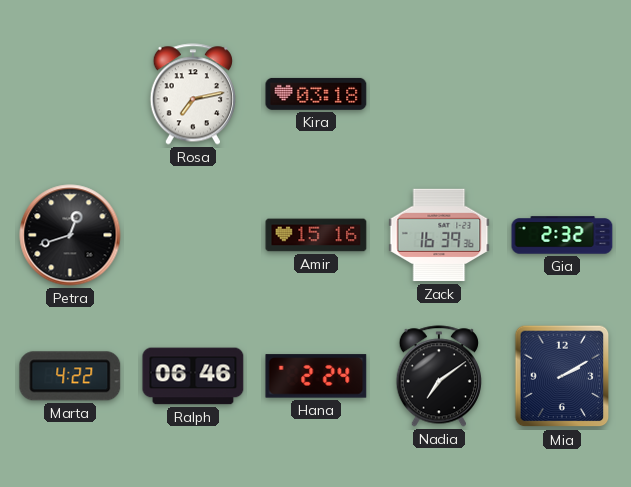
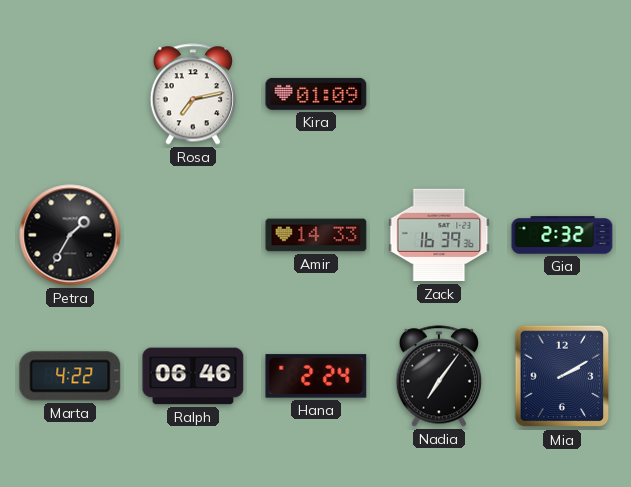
Kira: 03:18 -> 01:09 (316, 94)
Petra: 12:42 -> 1:35 (70, 235)
Amir: 15:16 -> 14:33 (316, 235)
Nadia: 7:09 -> 7:06 (438, 376)
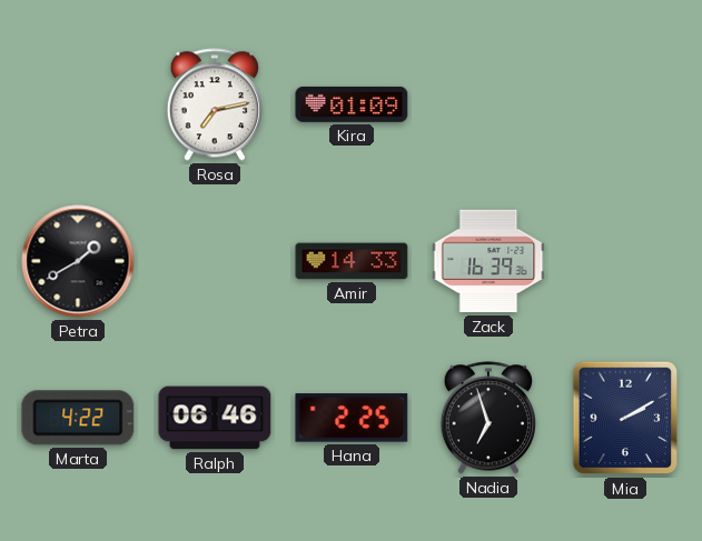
Petra: 1:35 -> 1:40 (78, 261)
Gia: 2:32 -> none (562, 235)
Hana: 2:24 -> 2:25 (352, 418)
Nadia: 7:06 -> 6:57 (487, 418)
